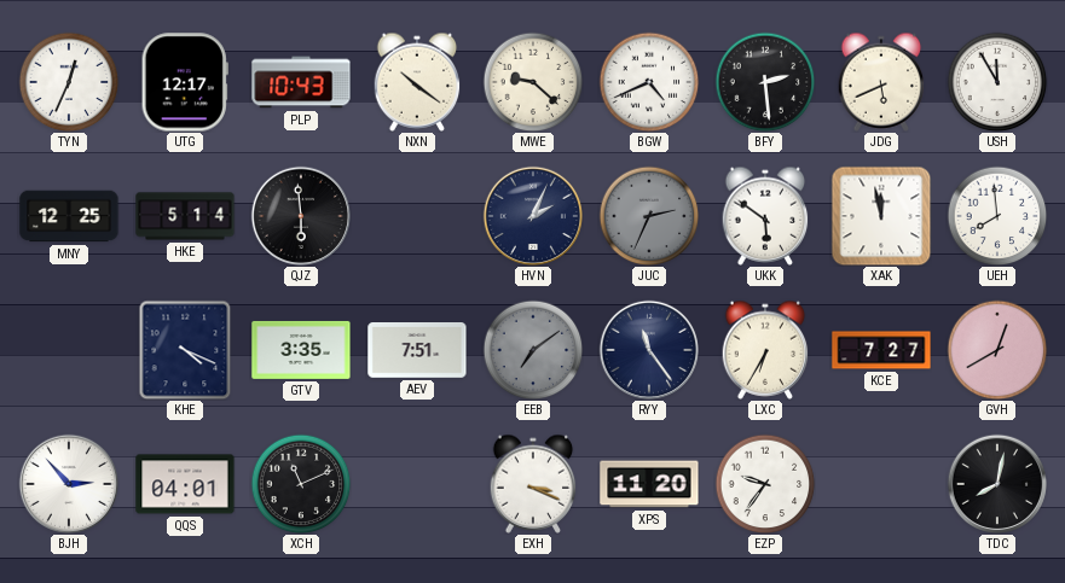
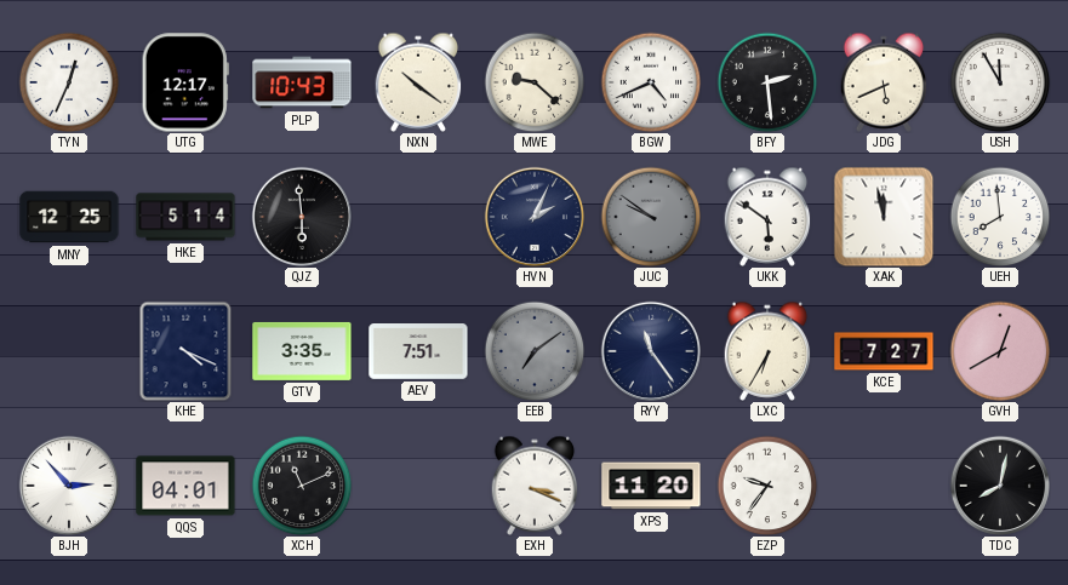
JUC: 2:34 -> 9:51 (651, 217)
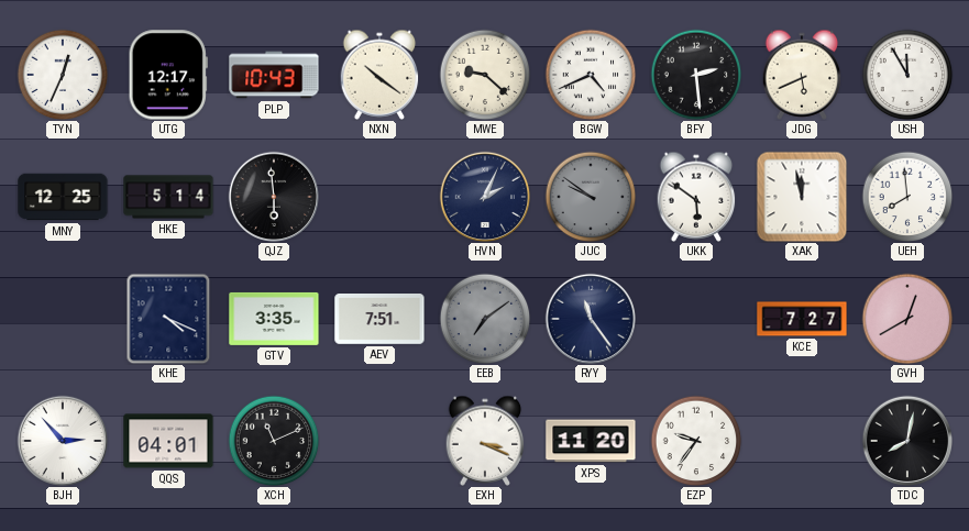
LXC: 6:35 -> none (767, 351)
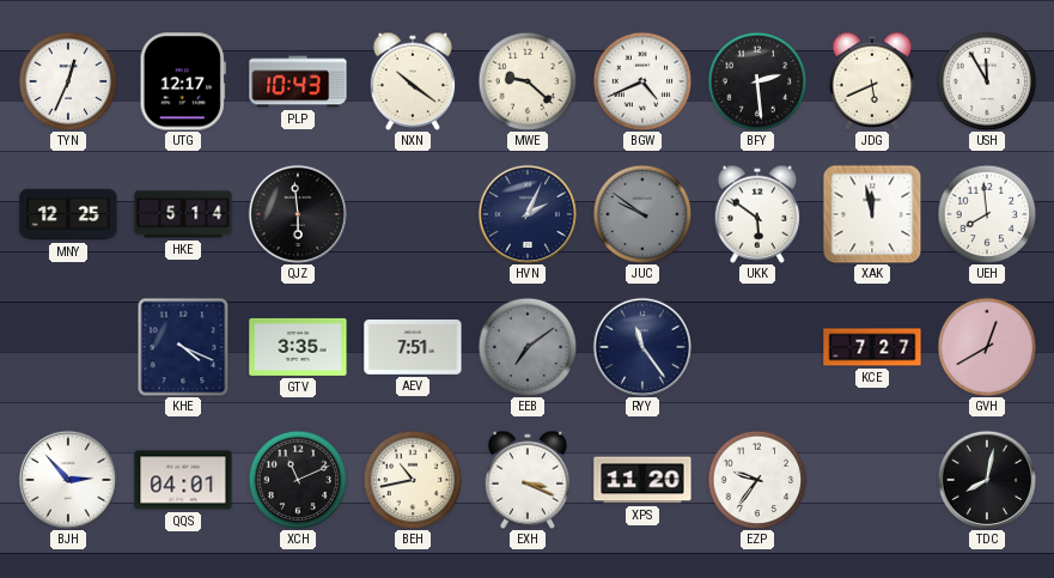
BEH: none -> 10:43 (413, 480)
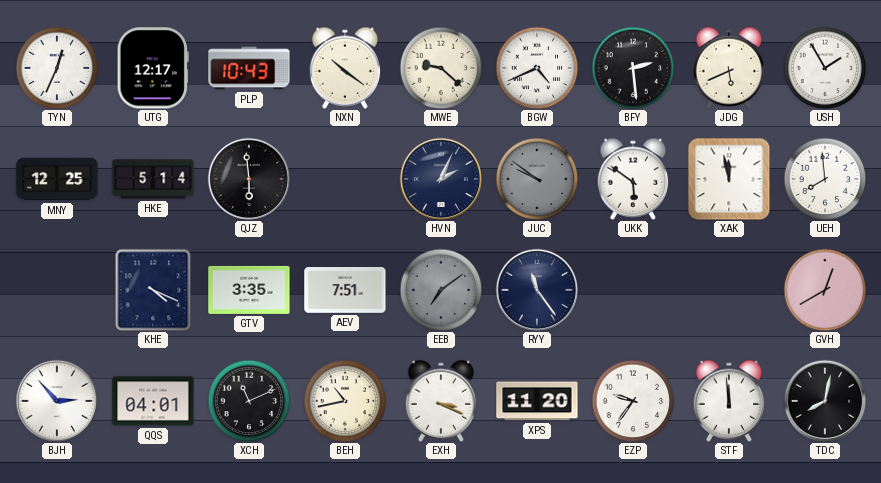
USH: 11:55 -> 1:55 (825, 68)
KCE: 7:27 -> none (872, 347)
STF: none -> 11:59 (729, 401)
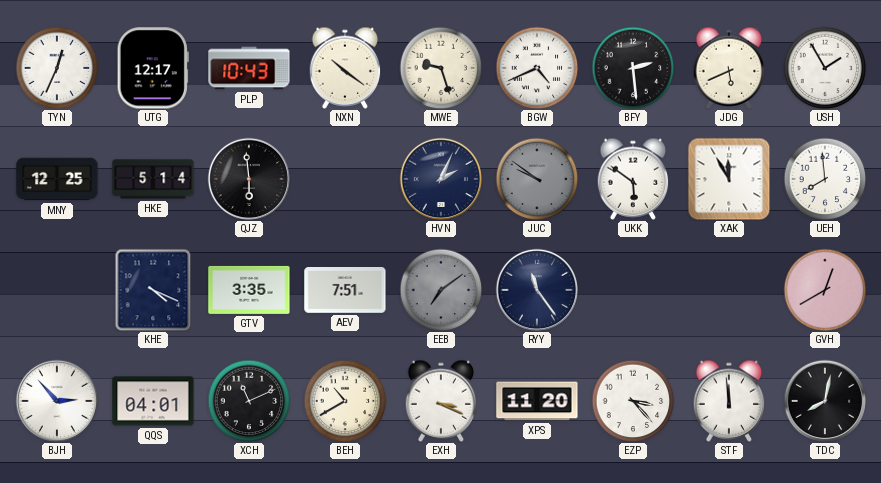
MWE: 9:22 -> 9:27 (441, 68)
XAK: 11:58 -> 11:55 (729, 179)
BEH: 10:43 -> 10:40 (345, 401)
EZP: 9:36 -> 3:23 (633, 401)
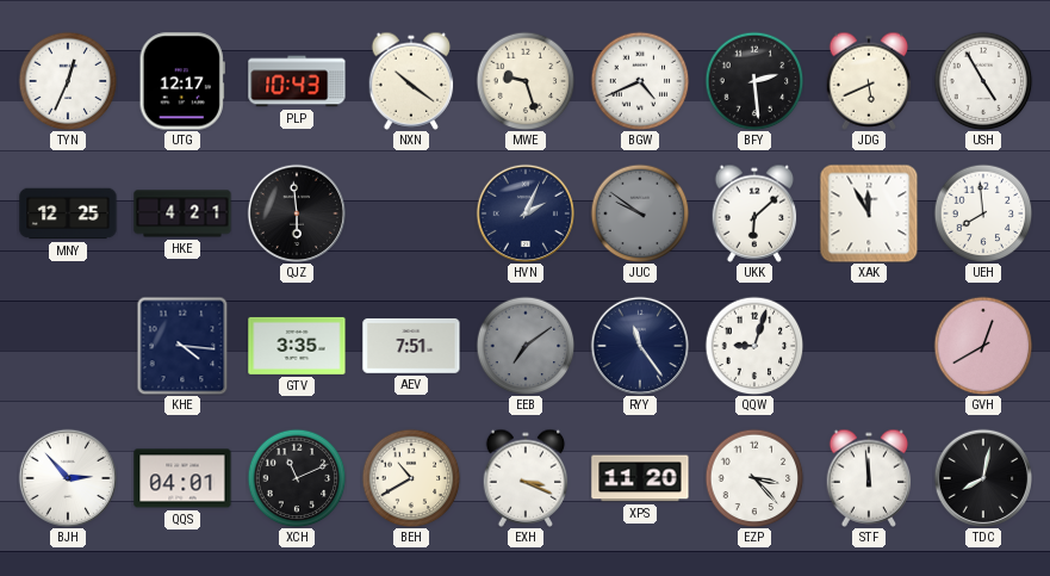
USH: 1:55 -> 4:55 (983, 81)
HKE: 5:14 -> 4:21 (182, 213)
UKK: 5:51 -> 6:08 (754, 213)
KHE: 4:19 -> 4:16 (182, 346)
QQW: none -> 9:03 (754, 346)
